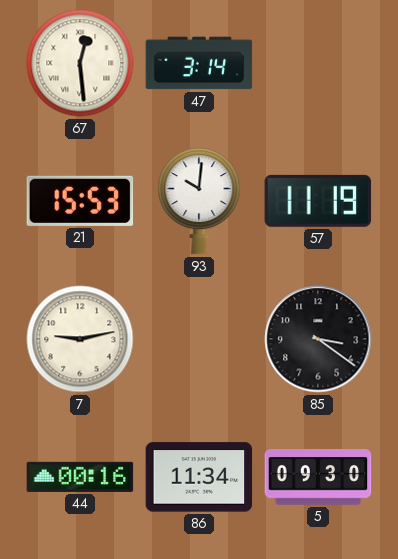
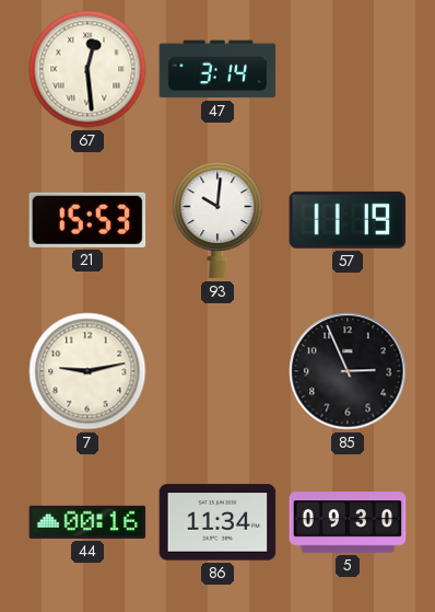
85: 3:21 -> 2:56 (348, 371)
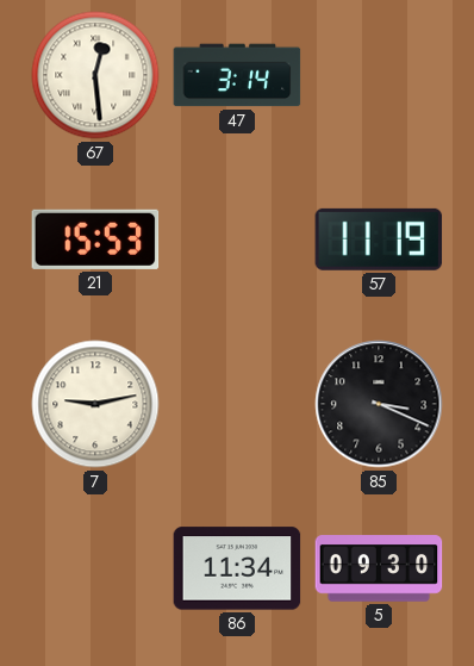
93: 10:01 -> none (217, 220)
85: 2:56 -> 3:19 (379, 404)
44: 00:16 -> none (87, 522)
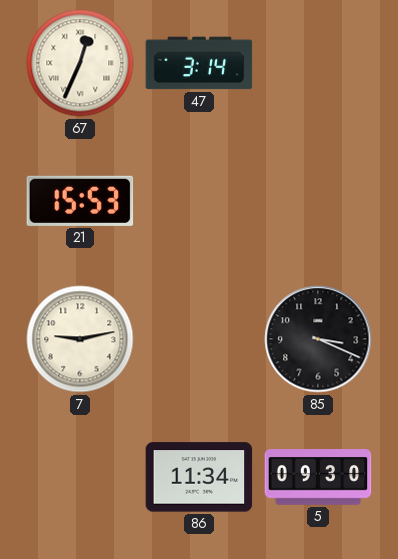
67: 12:29 -> 12:34 (80, 63)
57: 11:19 -> none (379, 239)
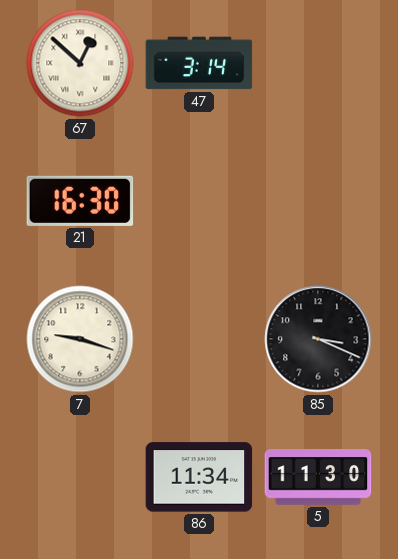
67: 12:34 -> 12:52 (80, 63)
21: 15:53 -> 16:30 (80, 201)
7: 9:13 -> 9:18 (80, 339)
5: 09:30 -> 11:30 (318, 477)
